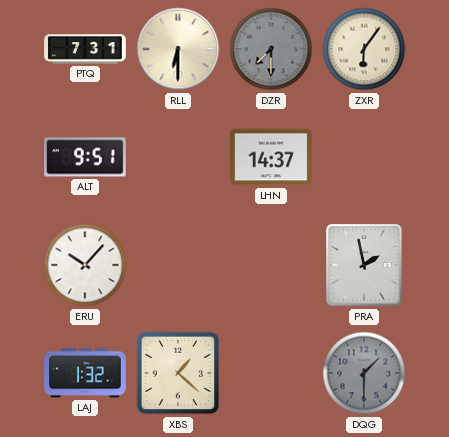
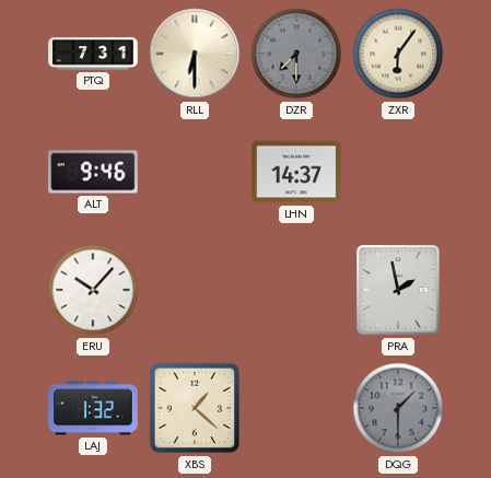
ALT: 9:51 -> 9:46 (93, 172)
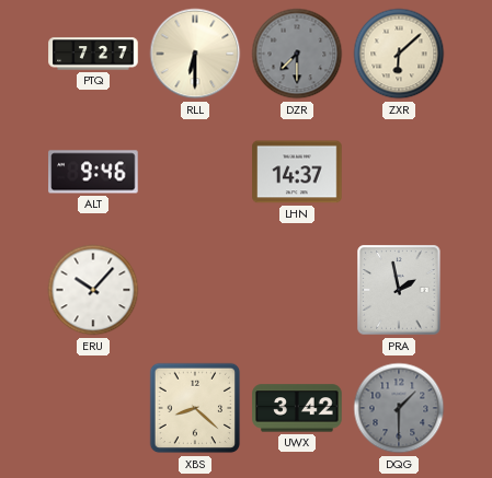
PTQ: 7:31 -> 7:27 (93, 54)
ZXR: 6:06 -> 6:08 (399, 54)
LAJ: 1:32 -> none (93, 408)
XBS: 1:22 -> 8:22 (195, 408)
UWX: none -> 3:42 (297, 408)
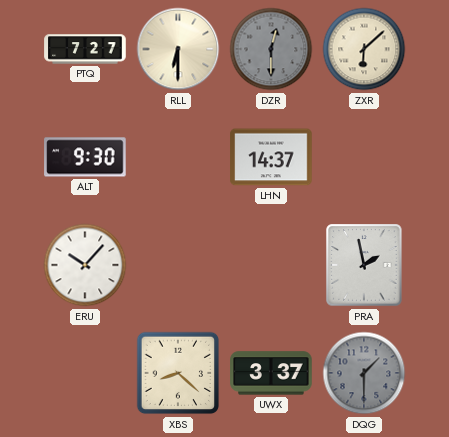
DZR: 7:30 -> 12:30 (271, 49)
ALT: 9:46 -> 9:30 (85, 157)
UWX: 3:42 -> 3:37 (271, 373)
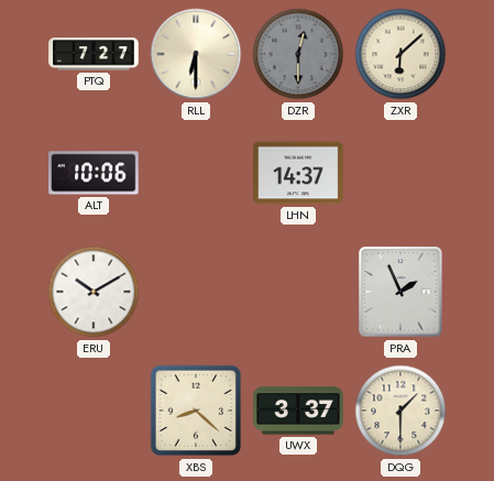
ALT: 9:30 -> 10:06 (94, 173)
ERU: 10:07 -> 10:10 (94, 292)
PRA: 1:58 -> 1:56 (400, 292)
DQG dial: grey -> cream (400, 411)
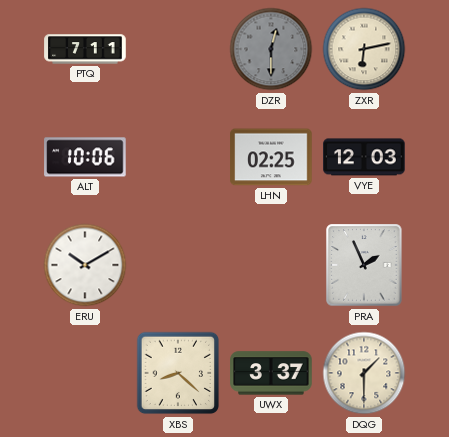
PTQ: 7:27 -> 7:11 (85, 49)
RLL: 6:30 -> none (196, 54)
ZXR: 6:08 -> 6:13 (364, 49)
LHN: 14:37 -> 02:25 (271, 157)
VYE: none -> 12:03 (364, 157)
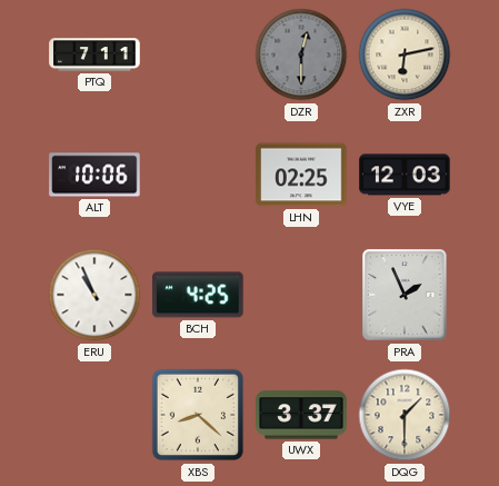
ERU: 10:10 -> 10:56 (94, 295)
BCH: none -> 4:25 (198, 295)
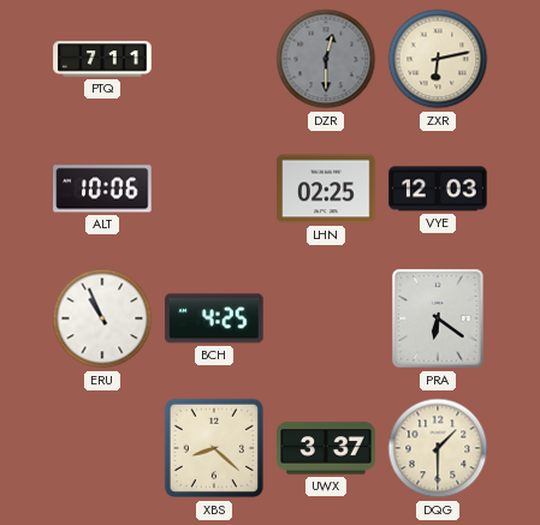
PRA: 1:56 -> 6:21 (438, 318)
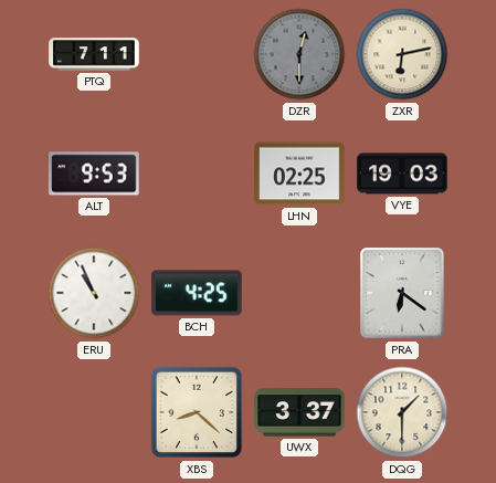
ALT: 10:06 -> 9:53 (94, 174)
VYE: 12:03 -> 19:03 (402, 174)
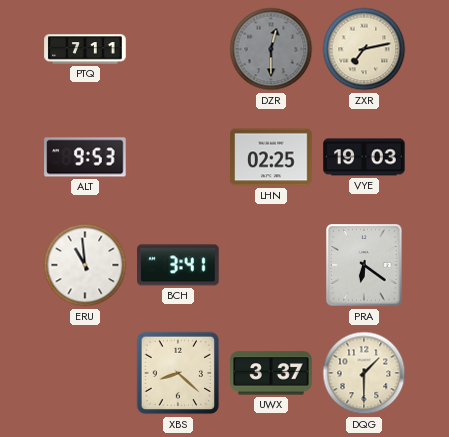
ZXR: 6:13 -> 7:13 (364, 49)
ERU: 10:56 -> 10:59 (85, 265)
BCH: 4:25 -> 3:41 (178, 265)
